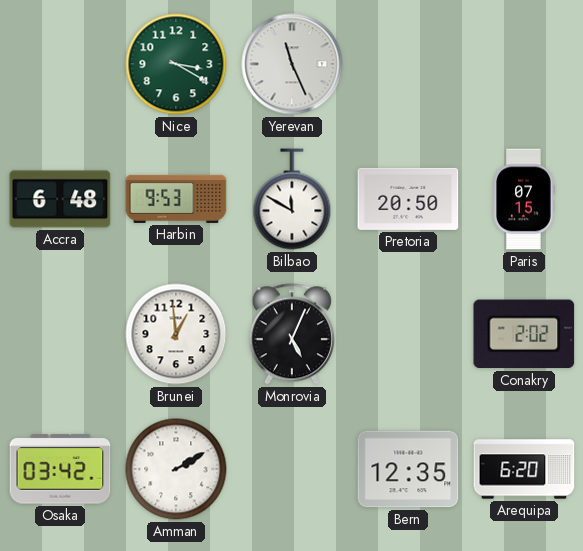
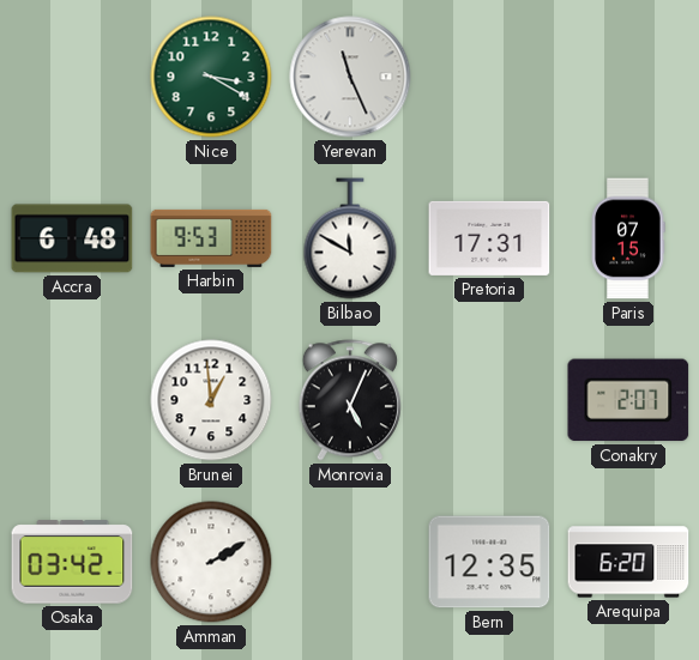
Pretoria: 20:50 -> 17:31 (489, 238)
Conakry: 2:02 -> 2:07 (628, 400)
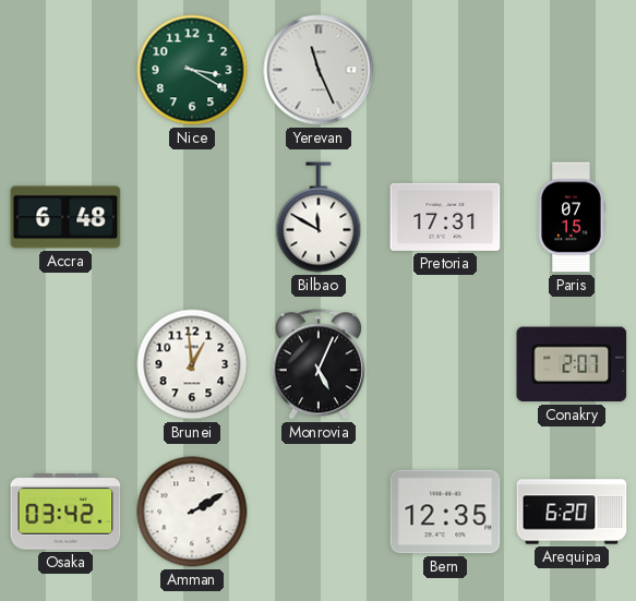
Harbin: 9:53 -> none (211, 238)
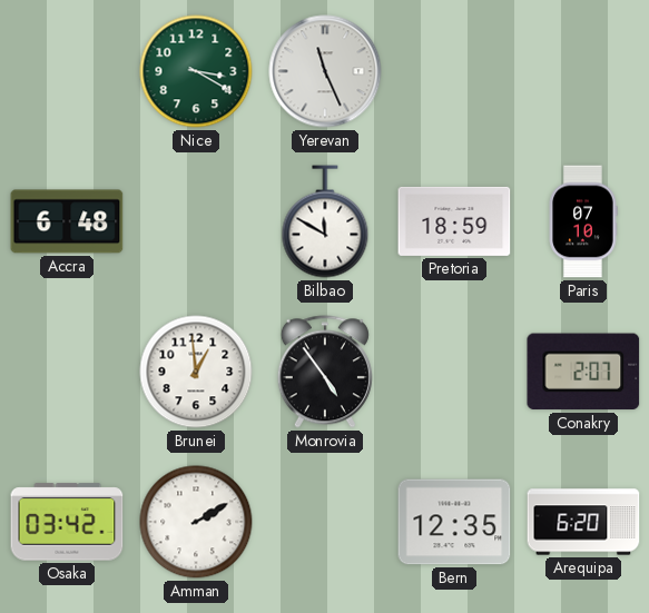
Pretoria: 17:31 -> 18:59 (454, 221)
Paris: 07:15 -> 07:10 (583, 221)
Monrovia: 5:04 -> 4:54 (325, 372)
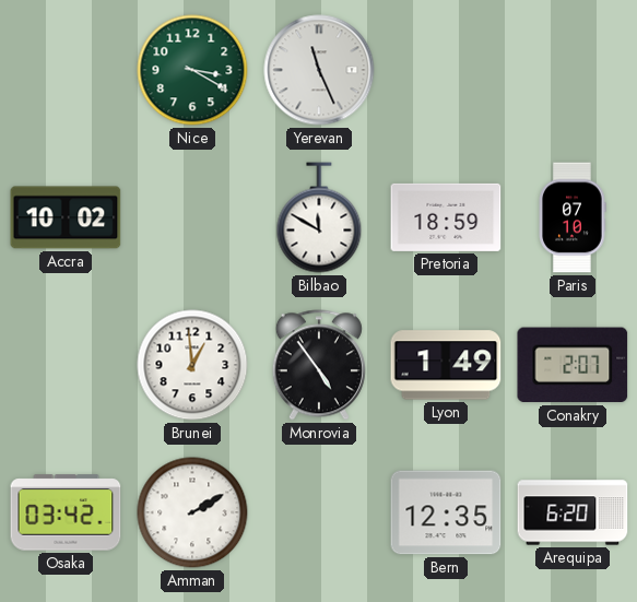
Accra: 6:48 -> 10:02 (66, 217)
Lyon: none -> 1:49 (446, 365)
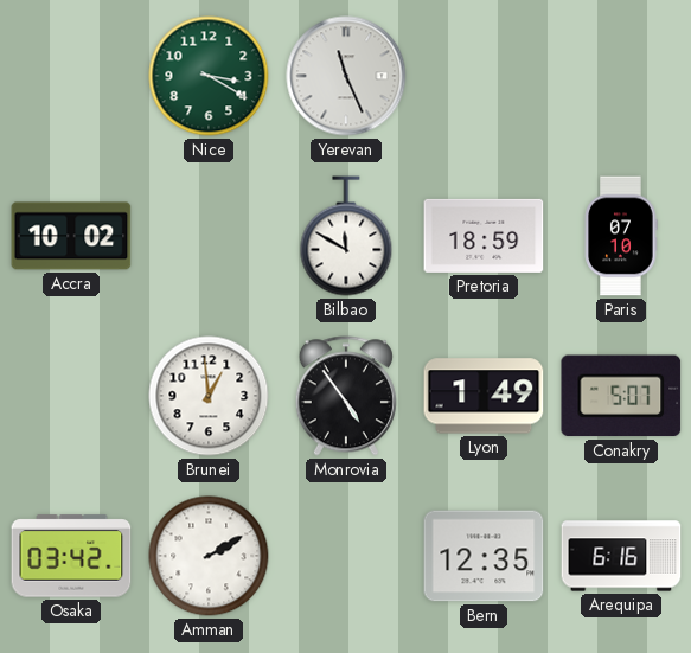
Conakry: 2:07 -> 5:07 (621, 396)
Arequipa: 6:20 -> 6:16 (621, 556)
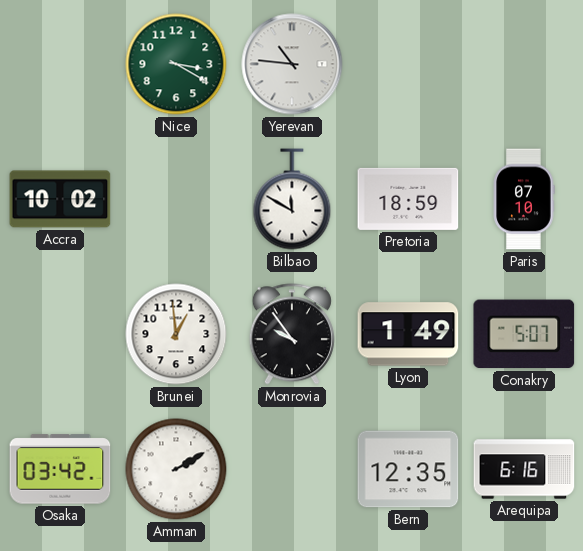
Yerevan: 11:26 -> 10:46 (292, 64)
Monrovia: 4:54 -> 9:54 (292, 334)
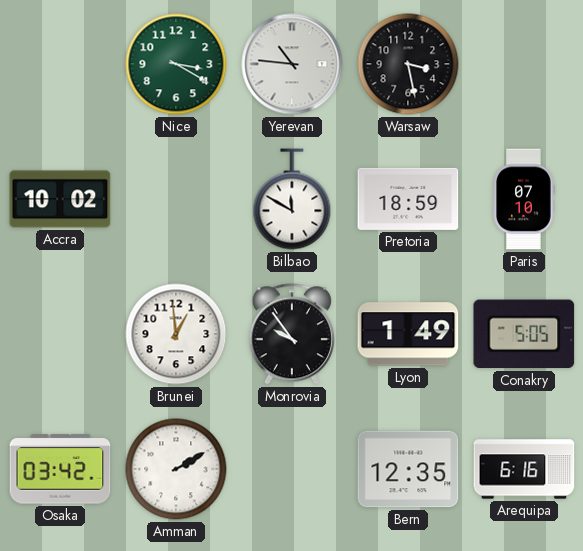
Warsaw: none -> 3:28 (408, 64)
Conakry: 5:07 -> 5:05 (524, 334)
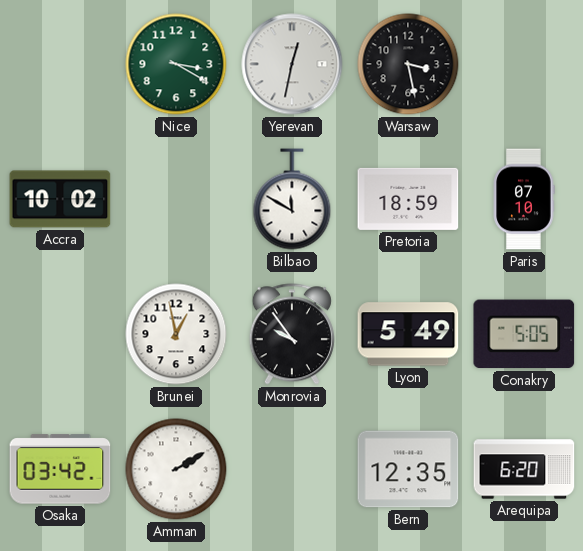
Yerevan: 10:46 -> 12:32 (292, 64)
Brunei: 12:59 -> 12:58 (176, 334)
Lyon: 1:49 -> 5:49 (408, 334)
Arequipa: 6:16 -> 6:20 (524, 469)
